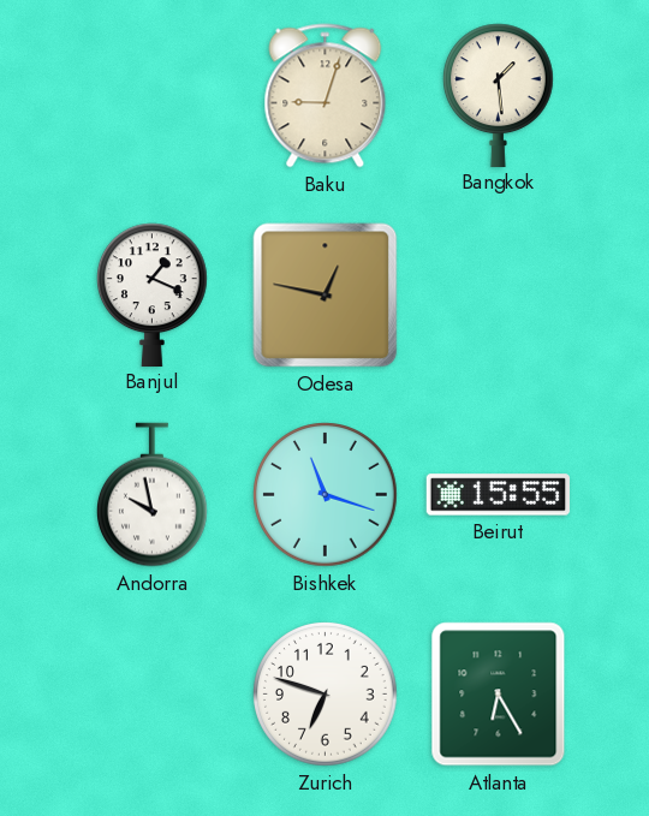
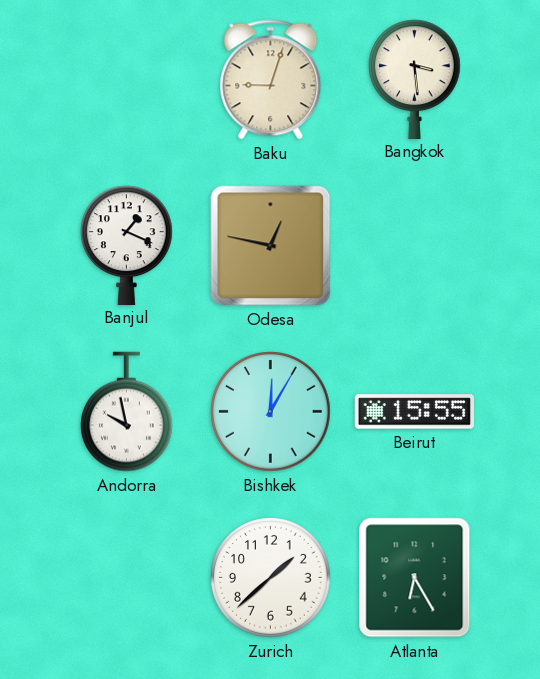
Bangkok: 1:29 -> 3:29 (415, 79)
Bishkek: 11:18 -> 12:05 (271, 412)
Zurich: 6:48 -> 1:38 (271, 578)
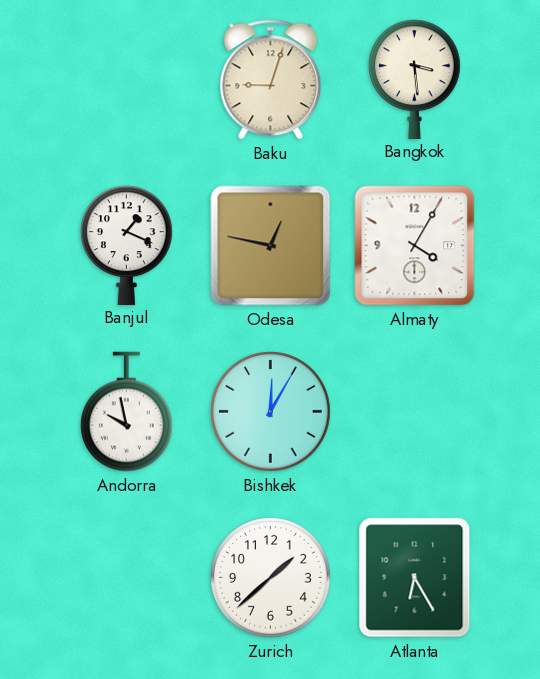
Almaty: none -> 4:05 (415, 246)
Beirut: 15:55 -> none (415, 412)
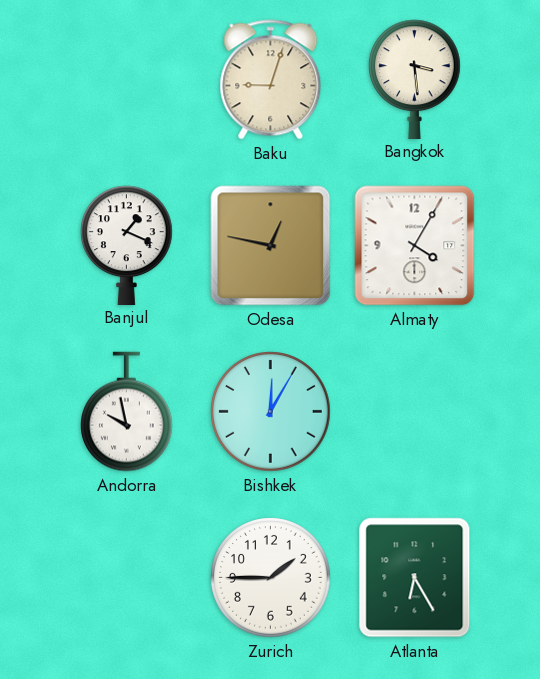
Zurich: 1:38 -> 1:45 (271, 578)
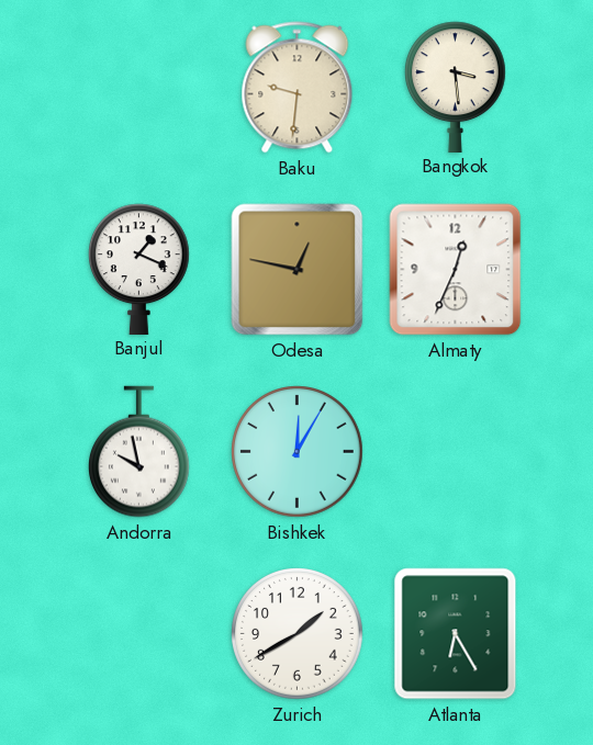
Baku: 9:03 -> 9:31 (298, 88)
Almaty: 4:05 -> 12:34 (456, 270)
Zurich: 1:45 -> 1:40 (298, 634)
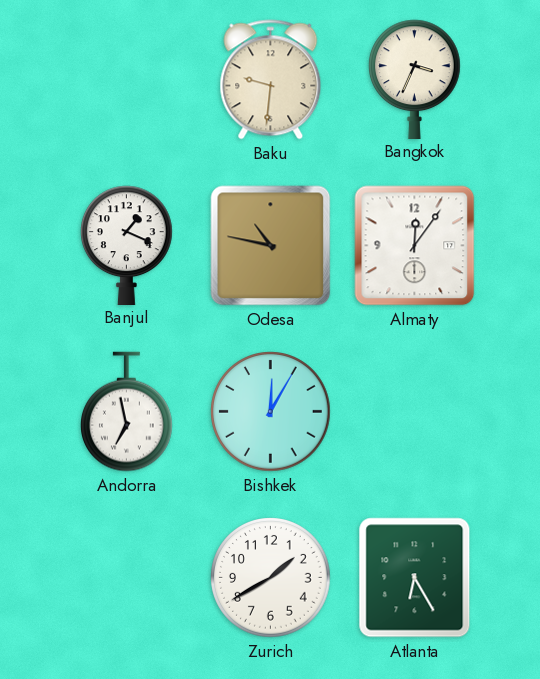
Bangkok: 3:29 -> 3:34 (415, 79)
Odesa: 12:47 -> 10:47 (271, 246)
Almaty: 12:34 -> 12:06 (415, 246)
Andorra: 9:58 -> 6:58 (127, 412)
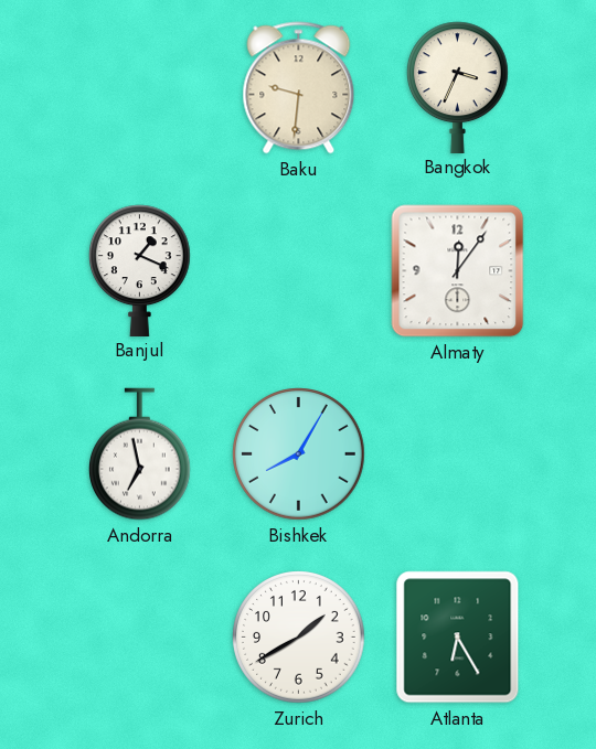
Odesa: 10:47 -> none (271, 246)
Bishkek: 12:05 -> 8:05 (299, 454)
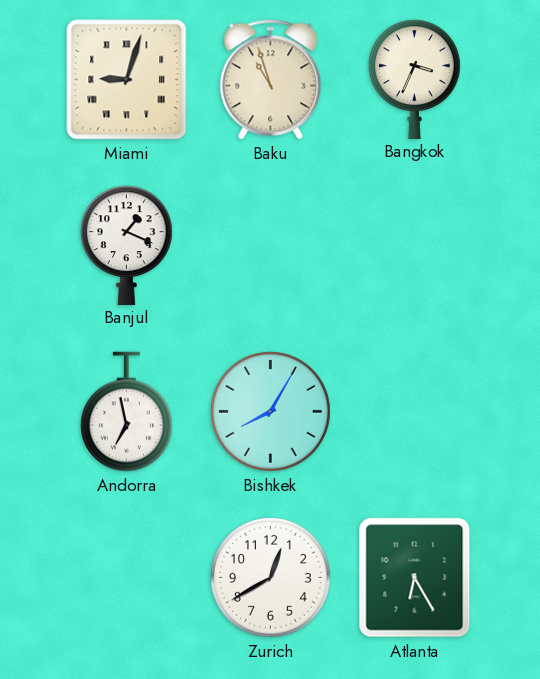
Miami: none -> 9:03 (127, 80)
Baku: 9:31 -> 10:57 (271, 80)
Almaty: 12:06 -> none (458, 271)
Zurich: 1:40 -> 12:40 (271, 578)
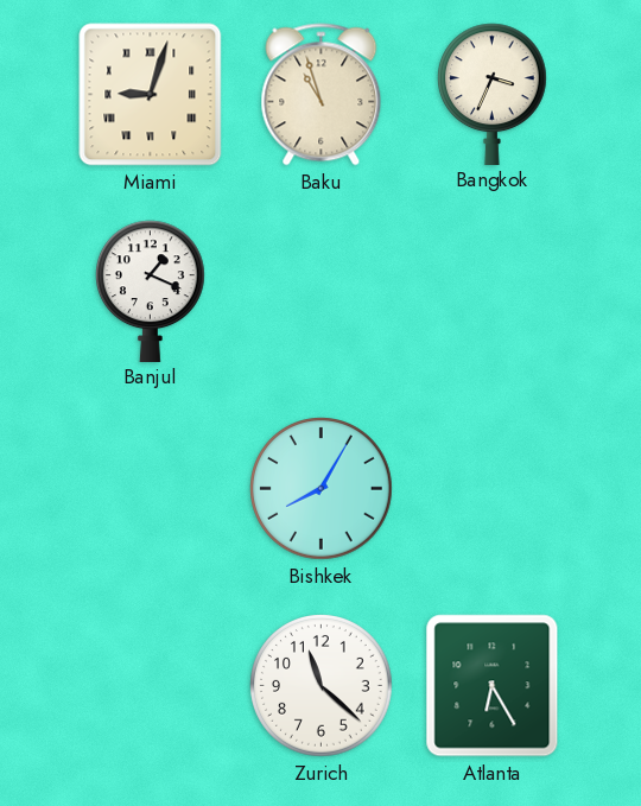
Andorra: 6:58 -> none (127, 412)
Zurich: 12:40 -> 11:22 (322, 686)
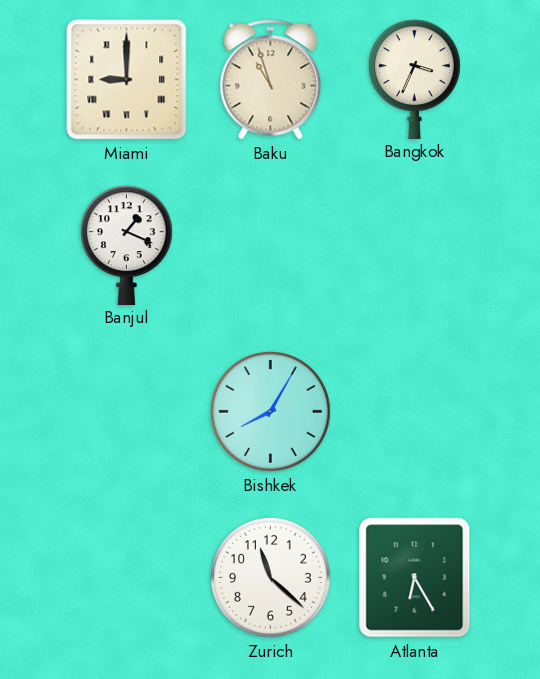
Miami: 9:03 -> 9:00 (127, 80)
